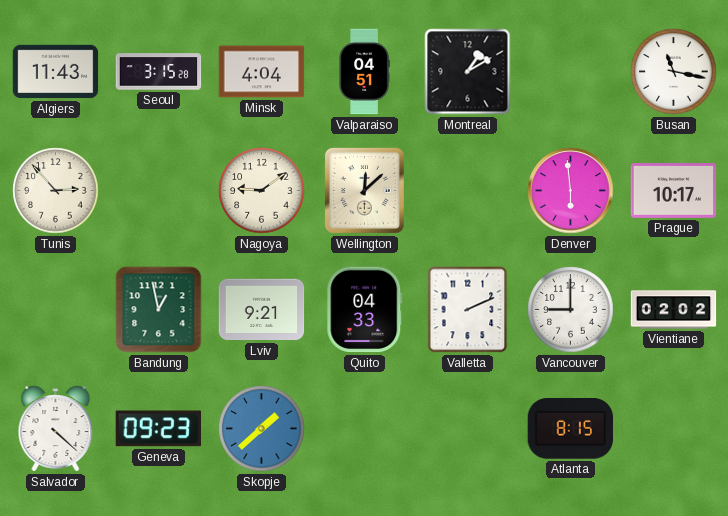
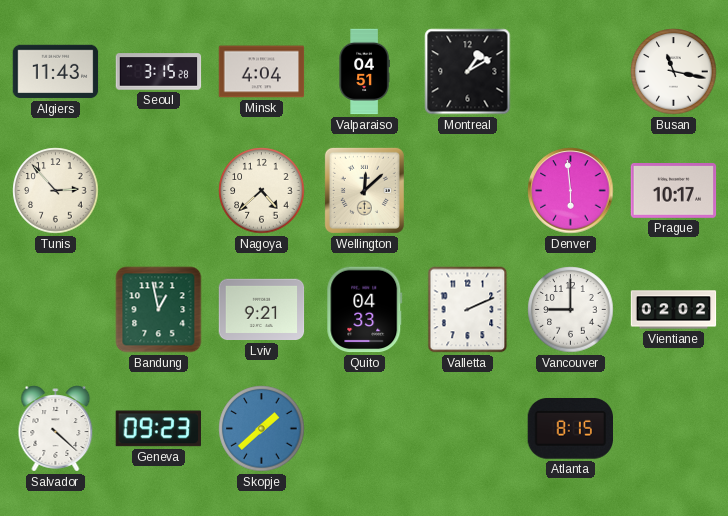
Nagoya: 9:09 -> 4:38 (262, 191)
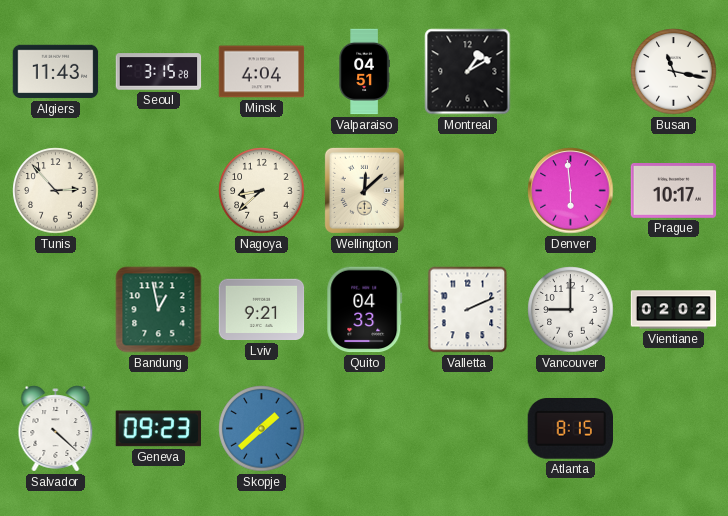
Nagoya: 4:38 -> 8:38 (262, 191)
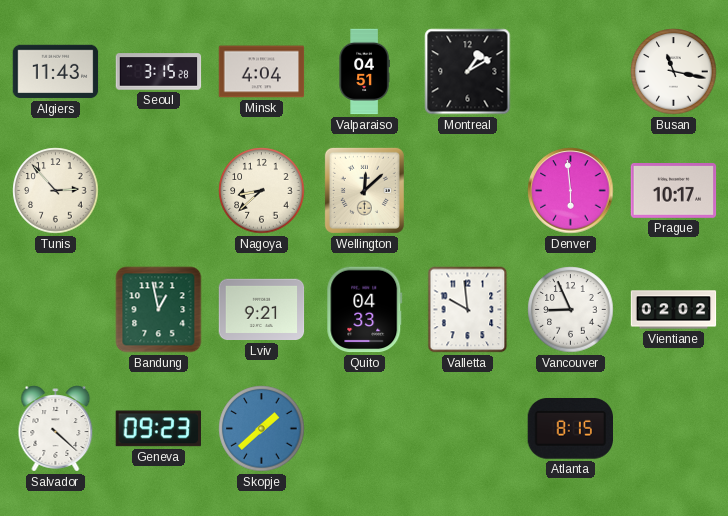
Valletta: 2:11 -> 9:59 (468, 310)
Vancouver: 9:00 -> 8:56 (571, 310)
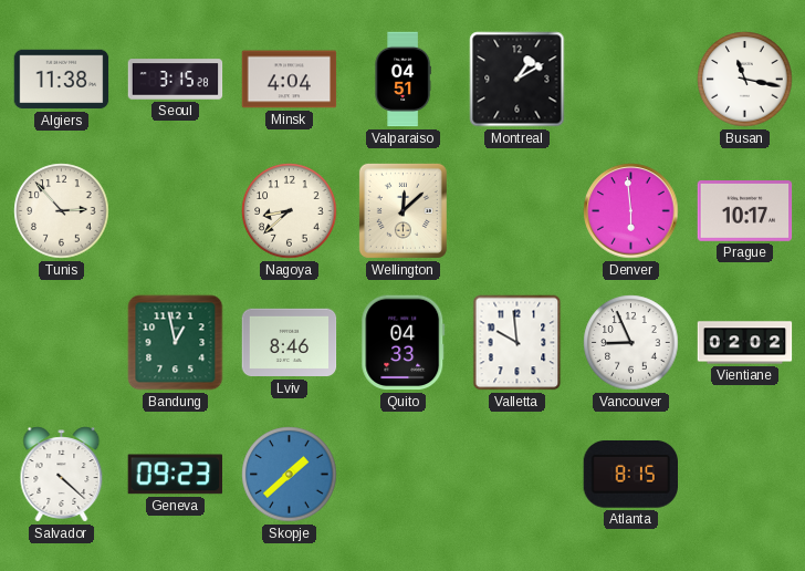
Algiers: 11:43 -> 11:38 (62, 80)
Lviv: 9:21 -> 8:46 (290, 343)
